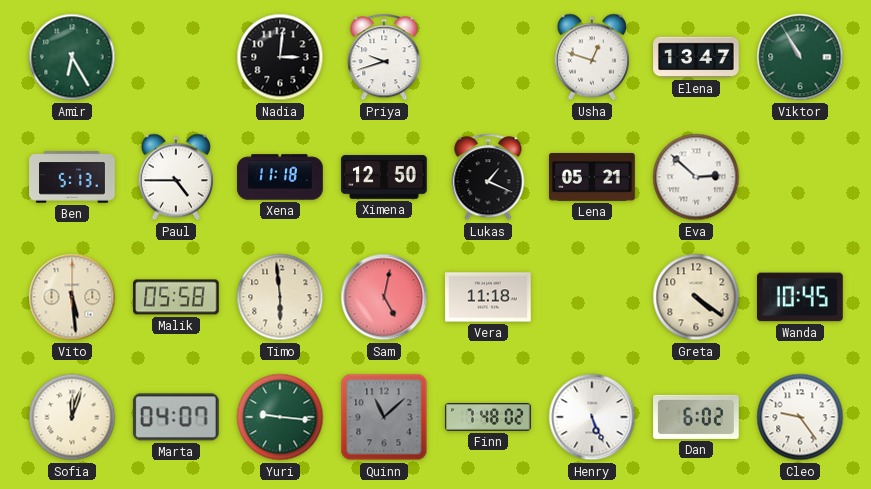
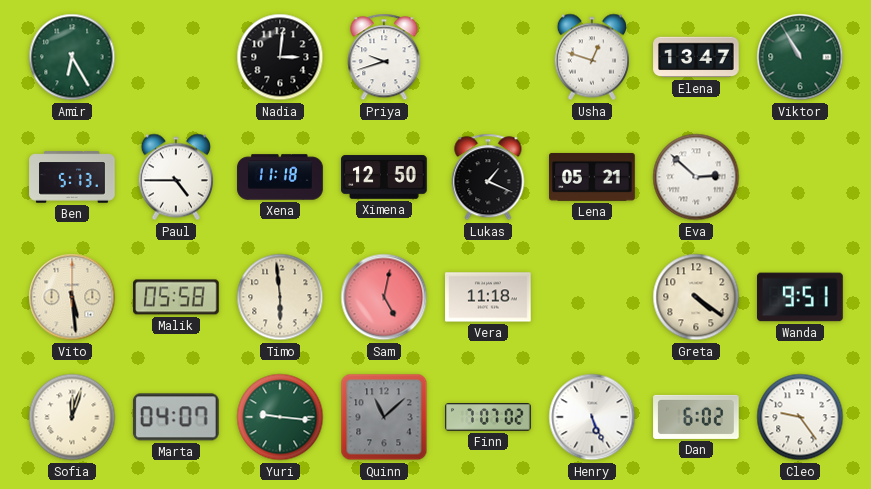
Wanda: 10:45 -> 9:51 (800, 297)
Finn: 7:48 -> 7:07 (488, 417)
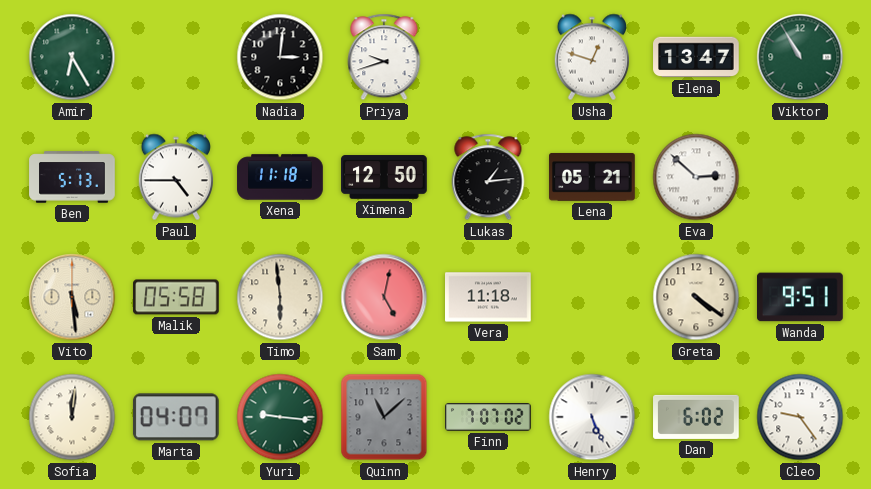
Lukas: 1:19 -> 1:14 (488, 177)
Sofia: 12:03 -> 12:01 (72, 417)
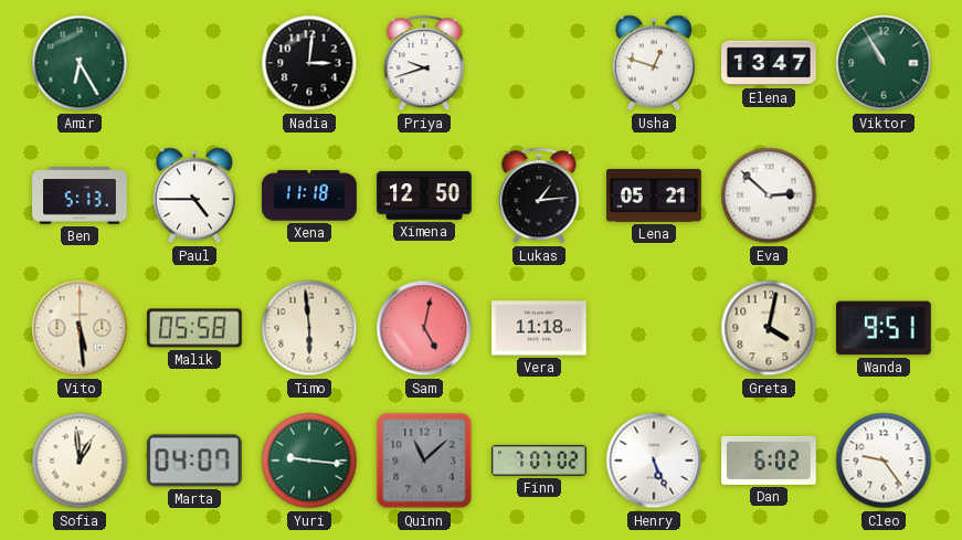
Greta: 4:21 -> 4:02 (769, 328)
Sofia: 12:01 -> 12:59 (80, 460)
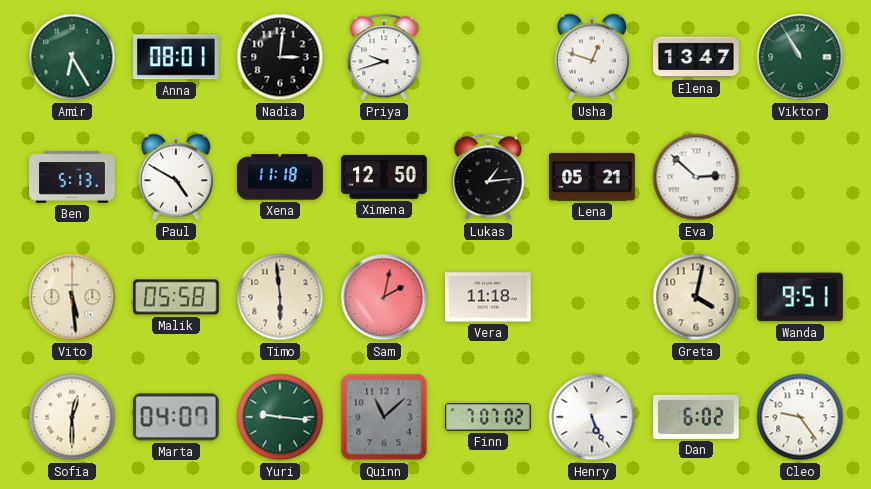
Anna: none -> 08:01 (176, 57)
Paul: 4:45 -> 4:50 (175, 177)
Sam: 5:02 -> 2:02 (384, 297)
Sofia: 12:59 -> 12:30 (72, 417)
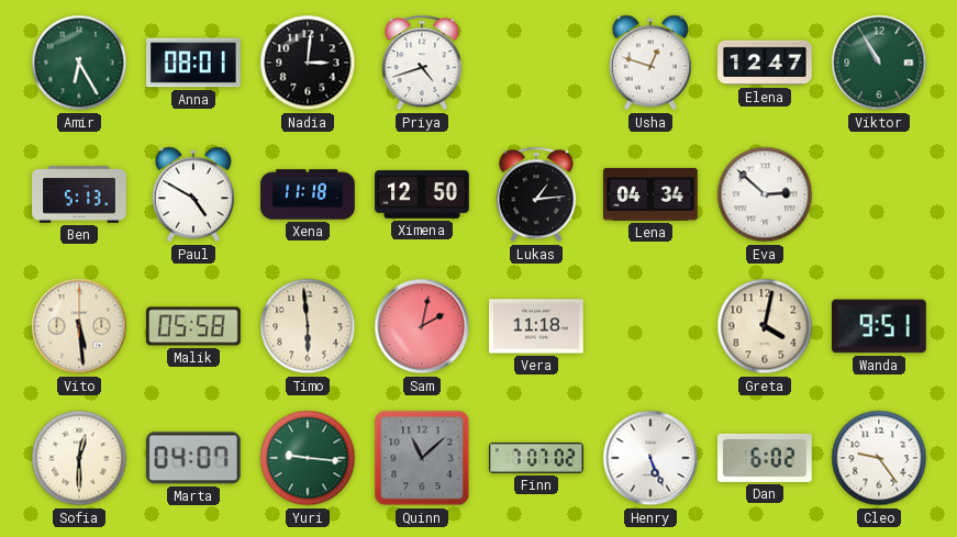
Priya: 9:42 -> 4:42 (422, 63)
Elena: 13:47 -> 12:47 (765, 63)
Lena: 05:21 -> 04:34 (652, 194)
